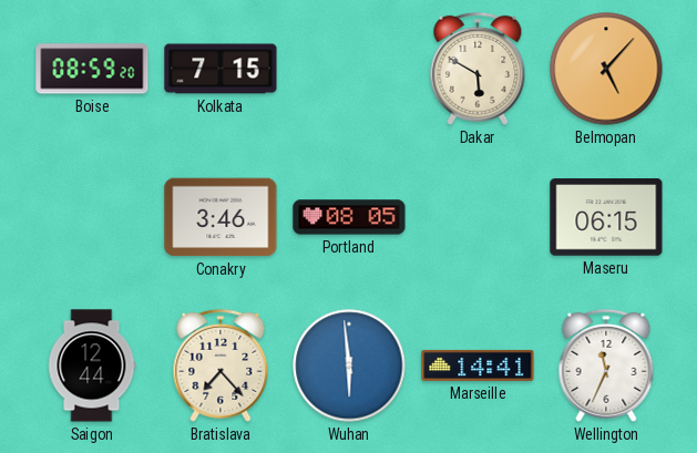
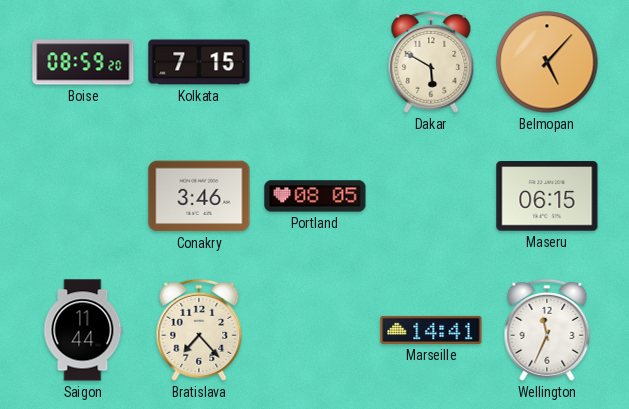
Saigon: 12:44 -> 11:44 (83, 330)
Wuhan: 5:59 -> none (349, 366)
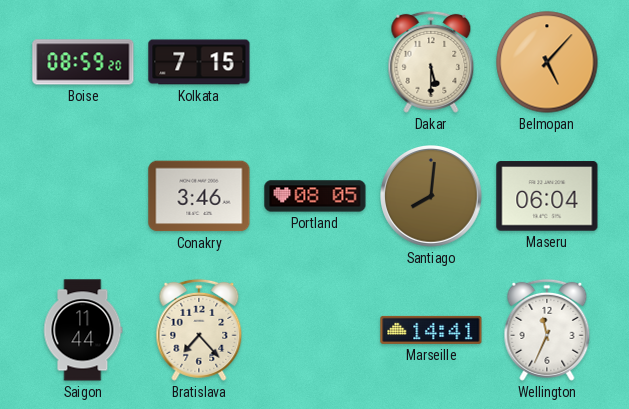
Dakar: 5:50 -> 5:30 (431, 62)
Santiago: none -> 8:01 (432, 197)
Maseru: 06:15 -> 06:04 (547, 196)
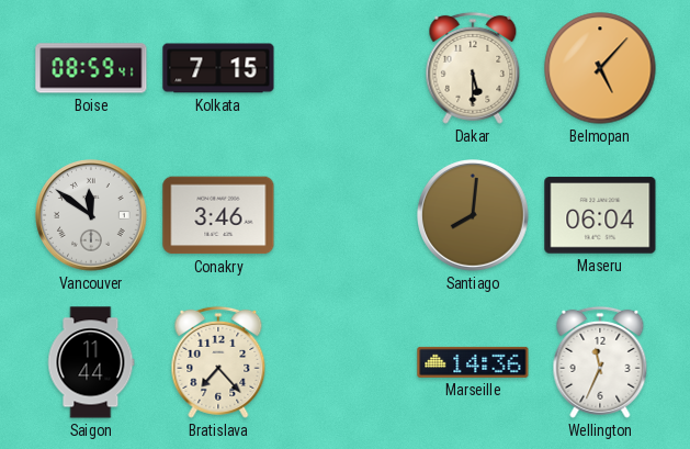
Boise: 08:59:20 -> 08:59:41 (91, 68)
Vancouver: none -> 11:51 (92, 216)
Portland: 08:05 -> none (315, 196)
Marseille: 14:41 -> 14:36 (473, 362)
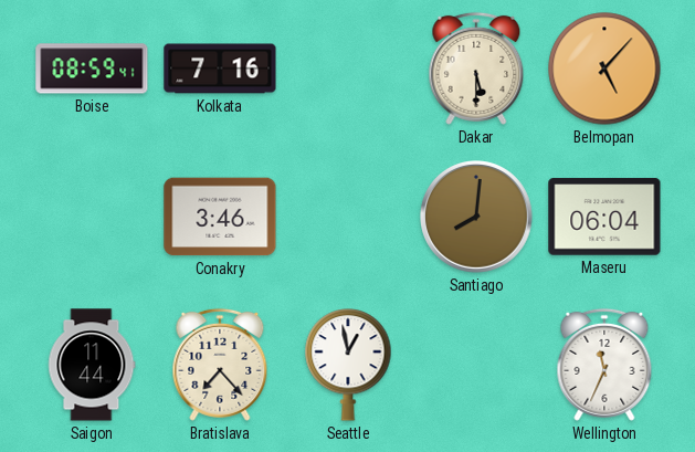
Kolkata: 7:15 -> 7:16 (220, 69)
Vancouver: 11:51 -> none (92, 216)
Seattle: none -> 12:58 (348, 365)
Marseille: 14:36 -> none (473, 362)
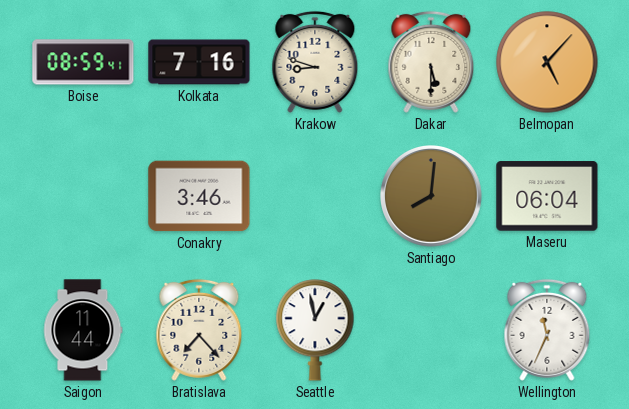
Krakow: none -> 8:48 (315, 62)
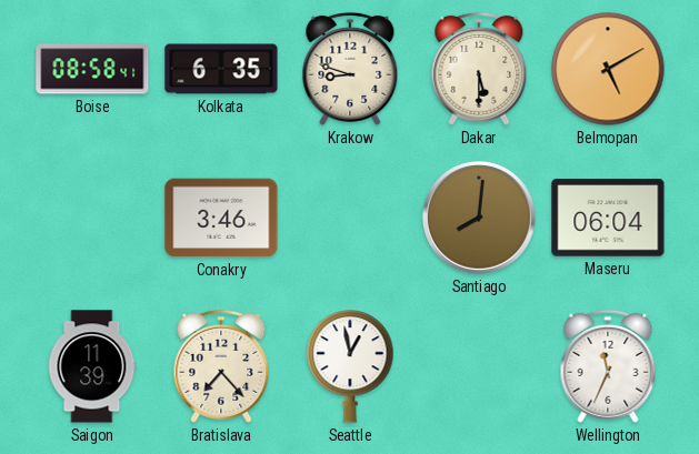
Boise: 08:59 -> 08:58 (92, 69)
Kolkata: 7:16 -> 6:35 (221, 69)
Belmopan: 5:07 -> 5:10 (608, 69)
Saigon: 11:44 -> 11:39 (92, 366)
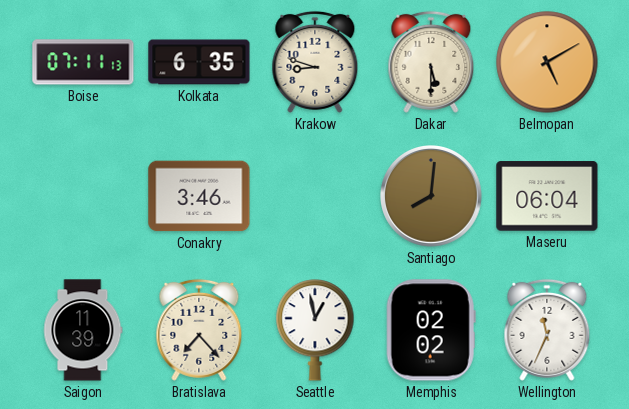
Boise: 08:58 -> 07:11 (83, 62)
Memphis: none -> 02:02 (431, 330)
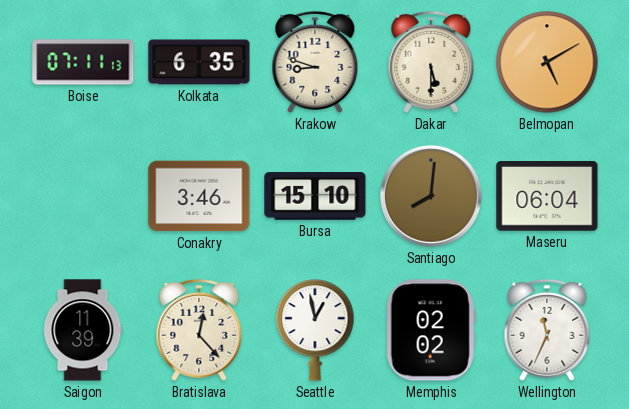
Bursa: none -> 15:10 (315, 196)
Bratislava: 7:23 -> 12:23 (199, 330)
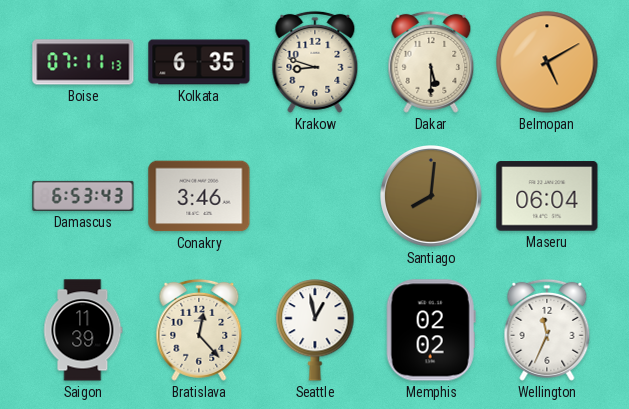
Damascus: none -> 6:53 (83, 196)
Bursa: 15:10 -> none (315, 196)
